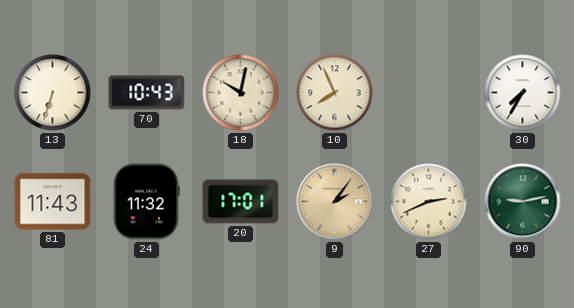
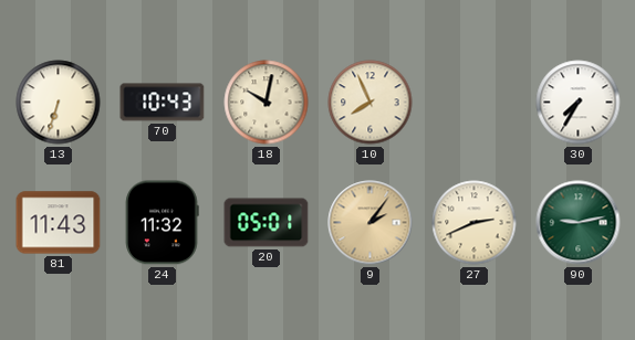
20: 17:01 -> 05:01 (267, 223)
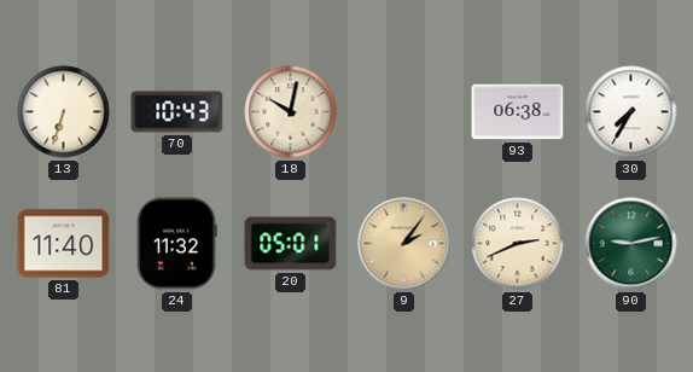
10: 7:56 -> none (371, 103)
93: none -> 06:38 (518, 112)
81: 11:43 -> 11:40 (64, 244)
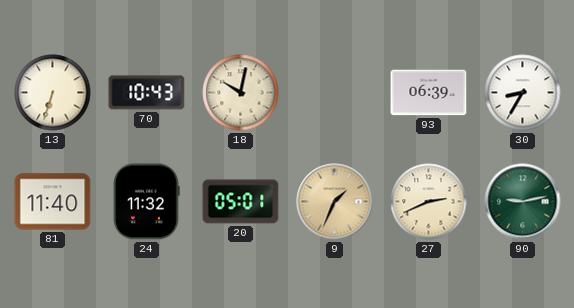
93: 06:38 -> 06:39 (429, 93)
30: 7:35 -> 8:35 (523, 93)
9: 2:06 -> 1:34 (335, 202)
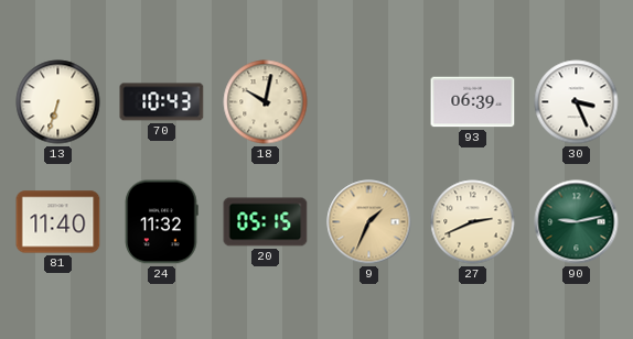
30: 8:35 -> 3:26 (577, 102)
20: 05:01 -> 05:15 (266, 222)
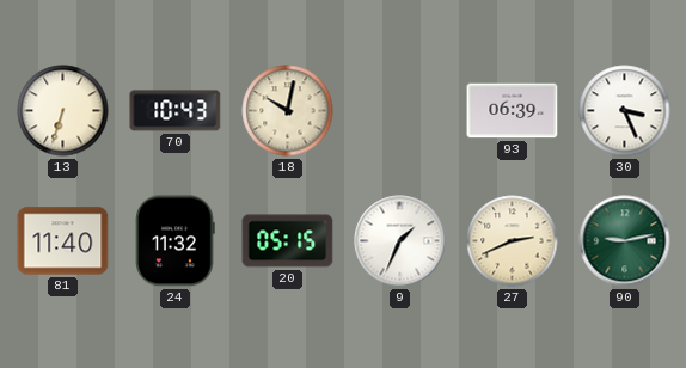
9 dial: champagne -> white (400, 241)
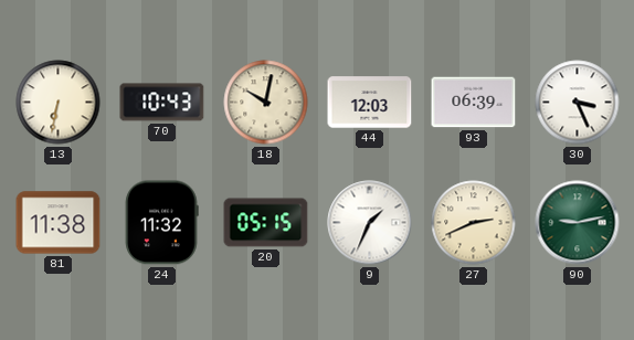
13: 6:33 -> 6:32 (59, 103)
44: none -> 12:03 (370, 103)
81: 11:40 -> 11:38 (59, 223)
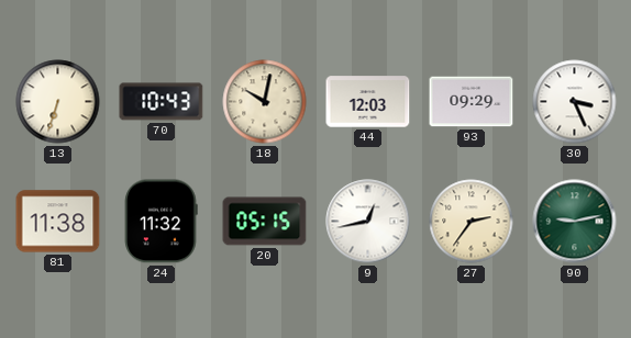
13: 6:32 -> 6:33 (58, 102)
93: 06:39 -> 09:29 (472, 102)
9: 1:34 -> 12:43 (368, 222)
27: 2:41 -> 2:36 (472, 222)
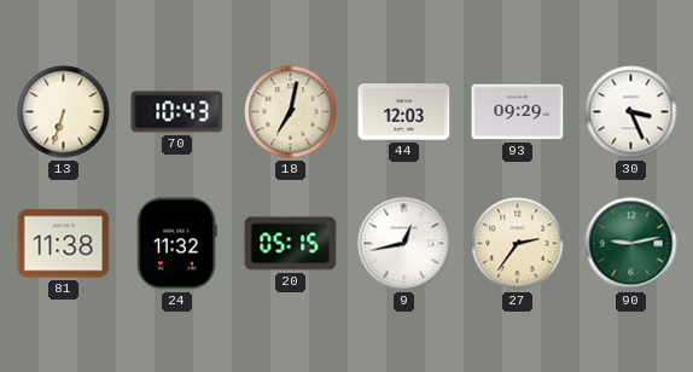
18: 10:02 -> 7:02 (291, 112)
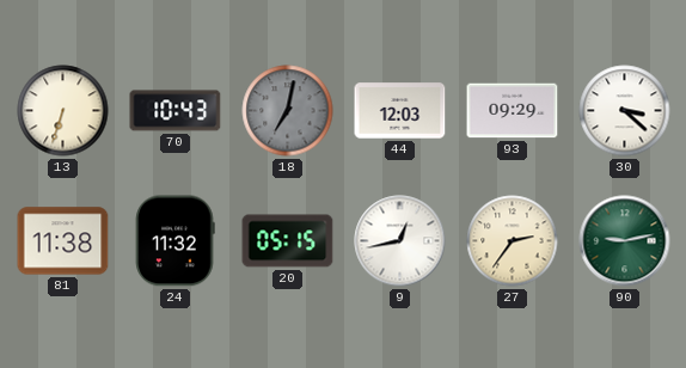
18 dial: cream -> grey (288, 111)
30: 3:26 -> 3:22 (625, 111)
